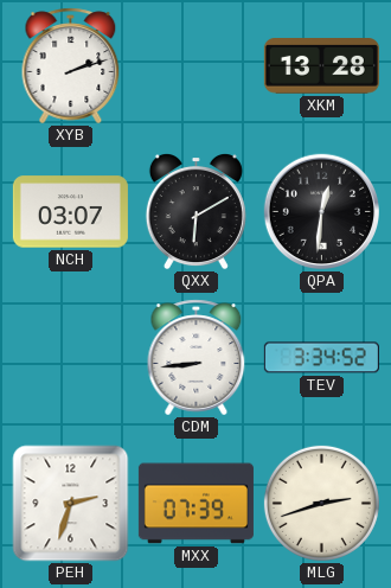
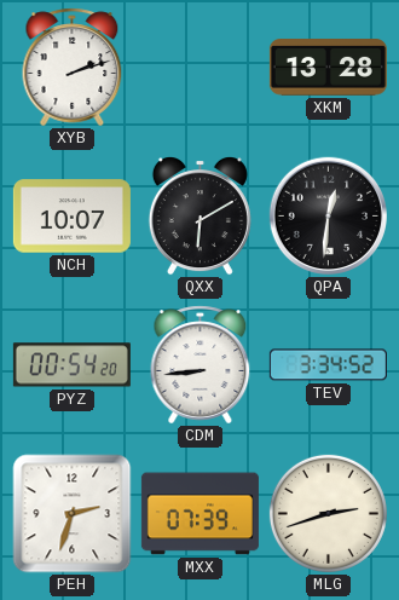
NCH: 03:07 -> 10:07 (71, 217)
PYZ: none -> 00:54 (71, 365)
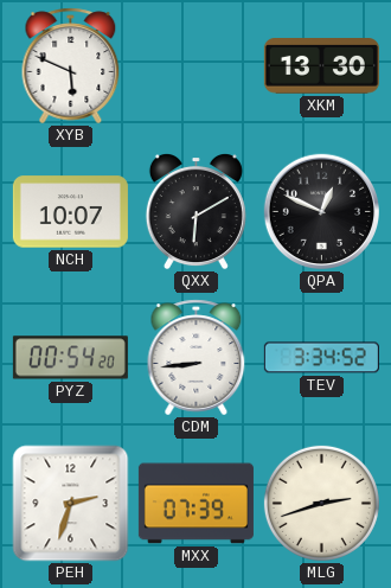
XYB: 2:12 -> 5:49 (71, 66)
XKM: 13:28 -> 13:30 (321, 66)
QPA: 12:31 -> 12:49 (322, 212)
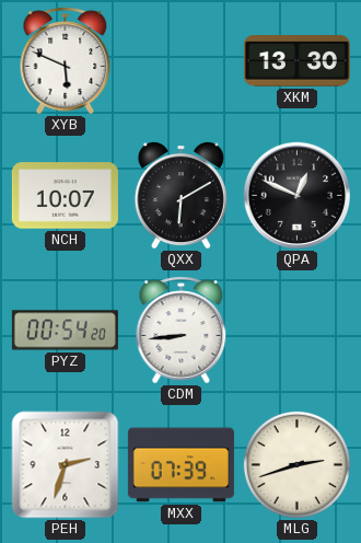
TEV: 3:34 -> none (321, 358)
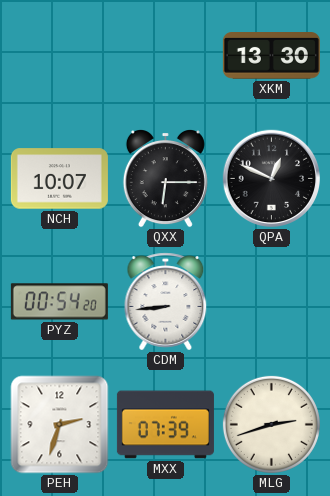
XYB: 5:49 -> none (66, 61)
QXX: 6:10 -> 6:15 (165, 179)
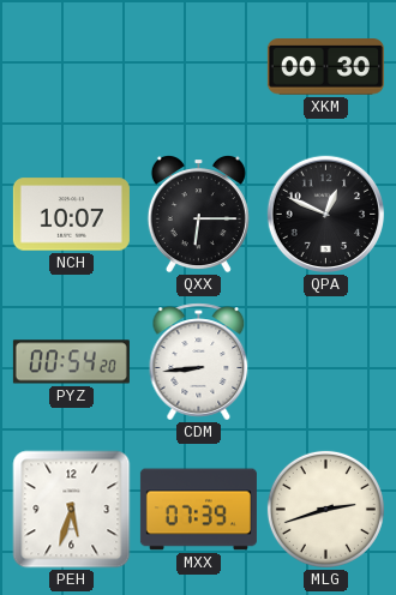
XKM: 13:30 -> 00:30 (325, 67)
PEH: 2:33 -> 5:33 (72, 510)
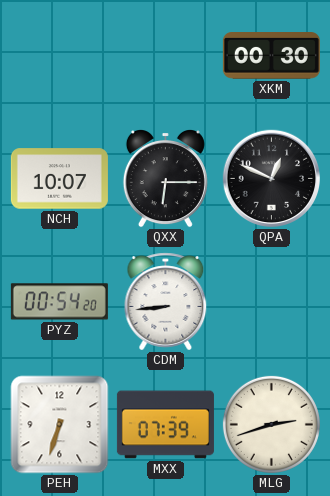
PEH: 5:33 -> 6:33 (60, 425)
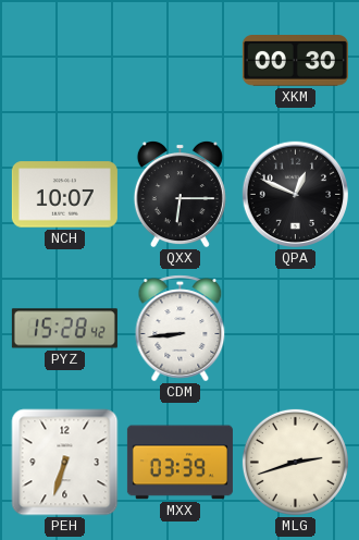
PYZ: 00:54 -> 15:28 (64, 329)
MXX: 07:39 -> 03:39 (179, 463)
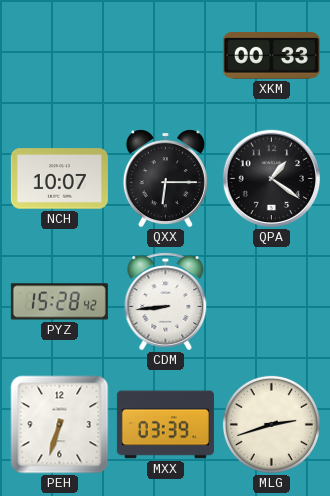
XKM: 00:30 -> 00:33 (271, 56)
QPA: 12:49 -> 1:21 (272, 179)
